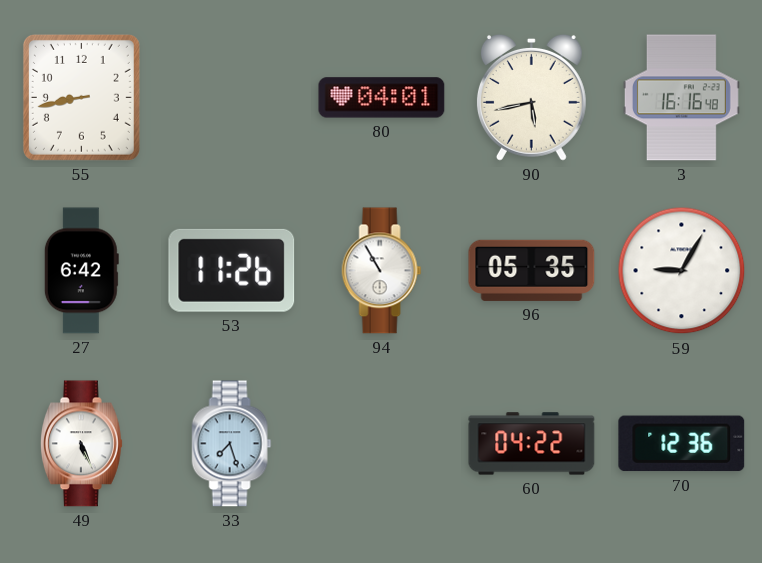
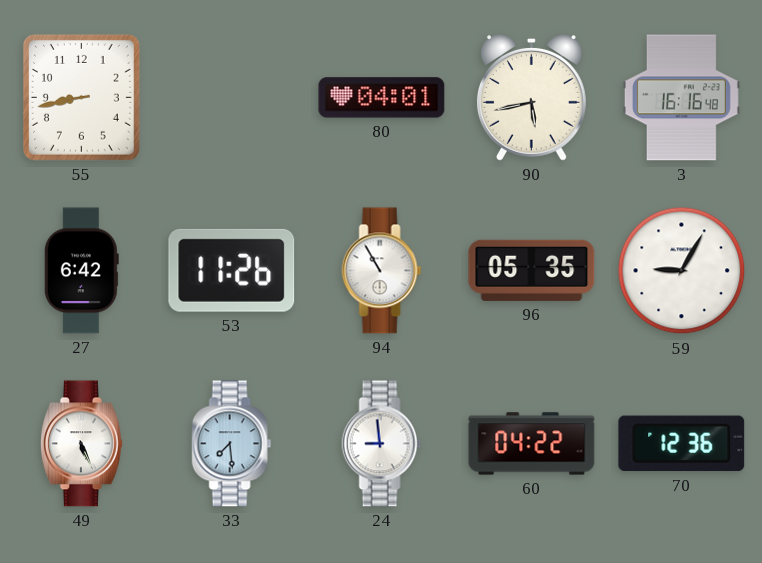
33: 7:27 -> 7:29 (232, 444)
24: none -> 8:59 (382, 444)
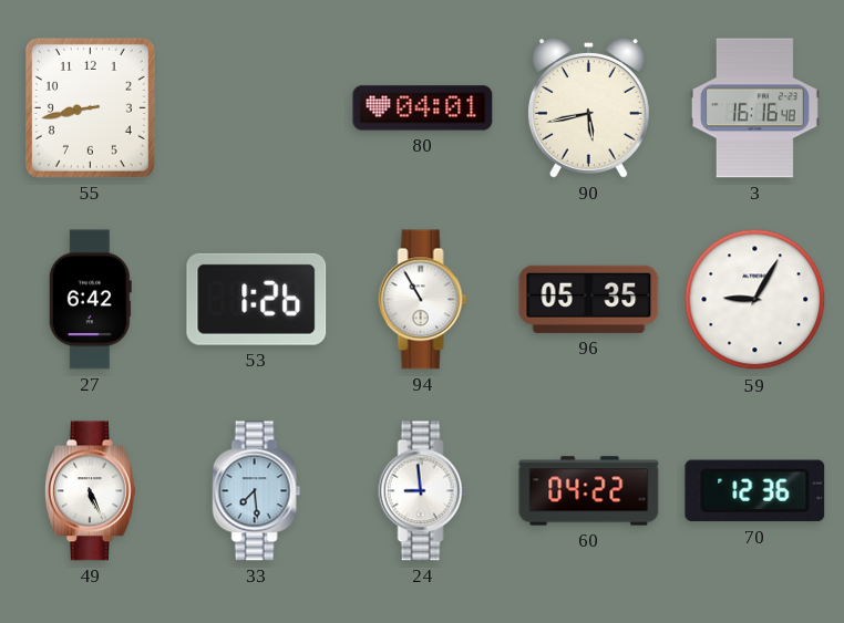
53: 11:26 -> 1:26 (257, 299)
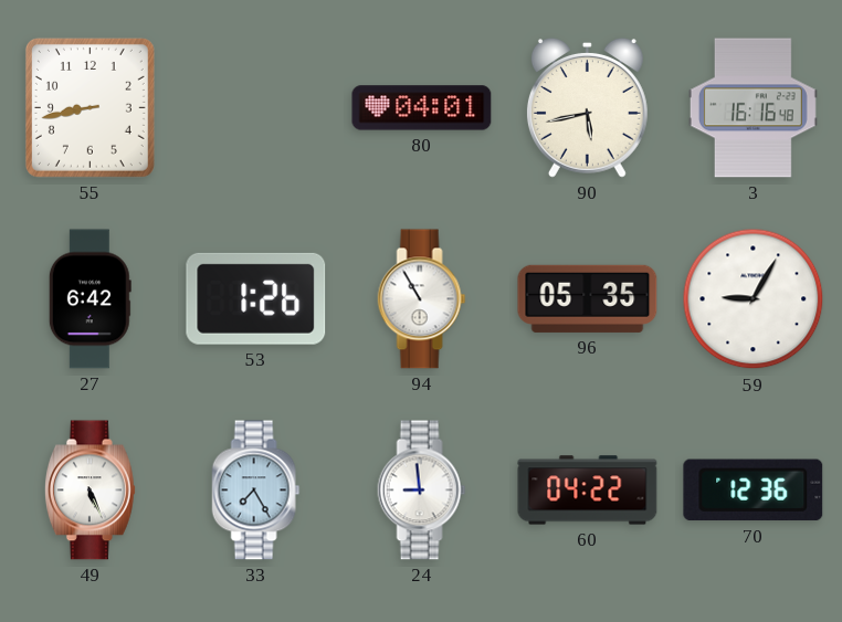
33: 7:29 -> 7:25 (256, 491)
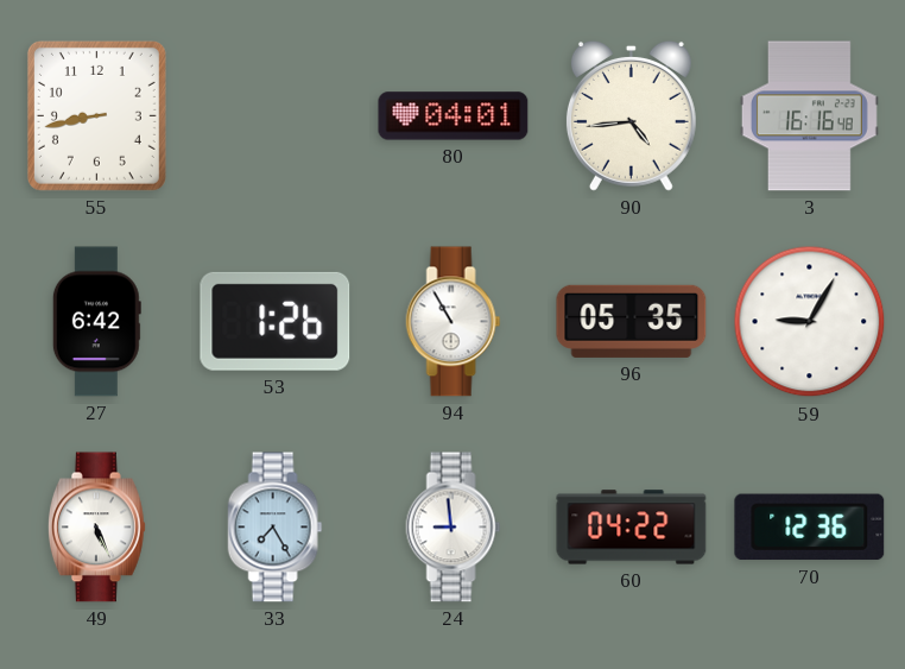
90: 5:43 -> 4:44 (631, 115)
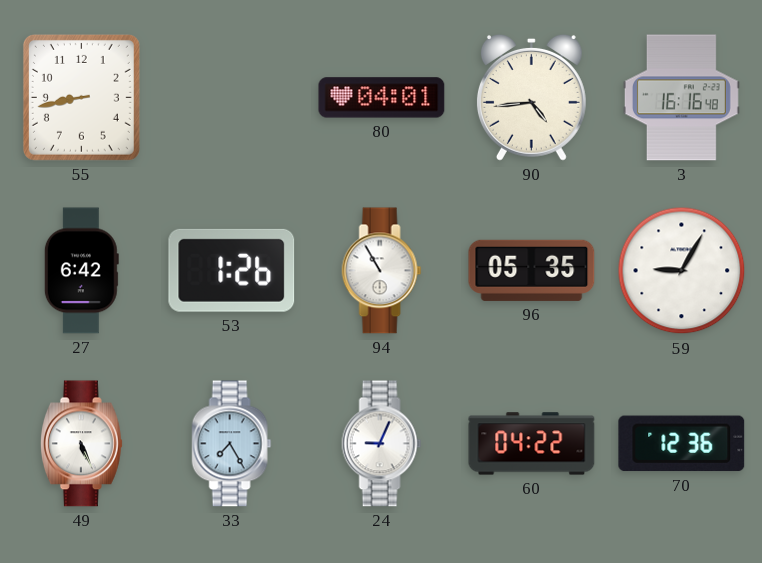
24: 8:59 -> 9:04 (382, 444)
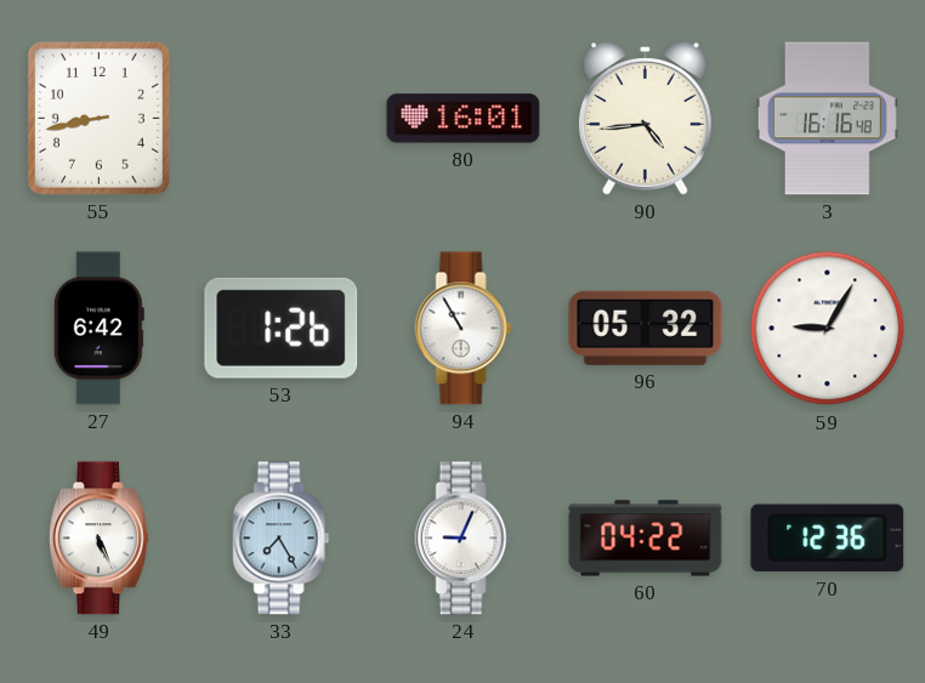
80: 04:01 -> 16:01 (464, 119)
96: 05:35 -> 05:32 (646, 328)
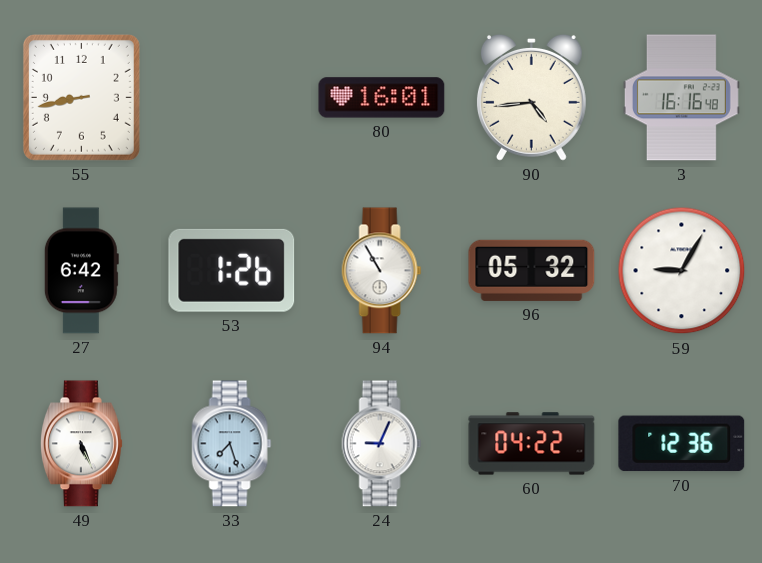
33: 7:25 -> 7:27 (232, 444)
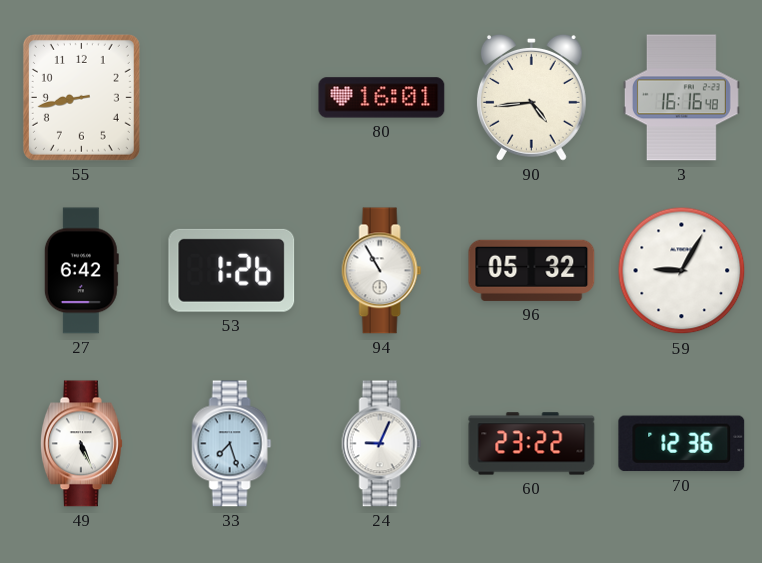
60: 04:22 -> 23:22 (532, 444)
